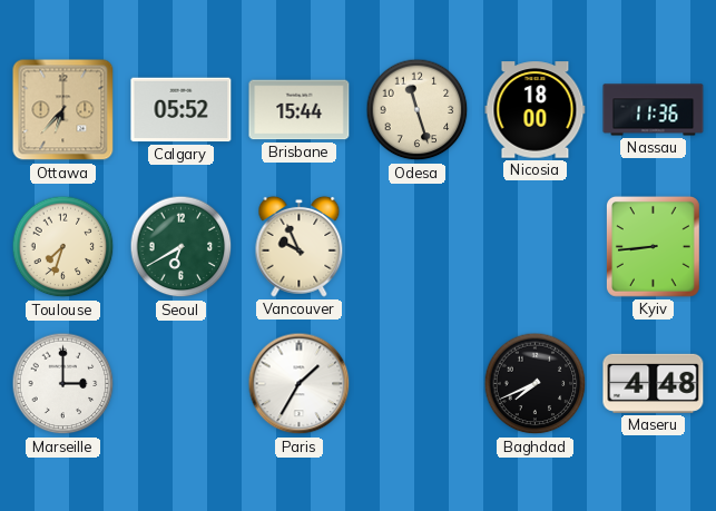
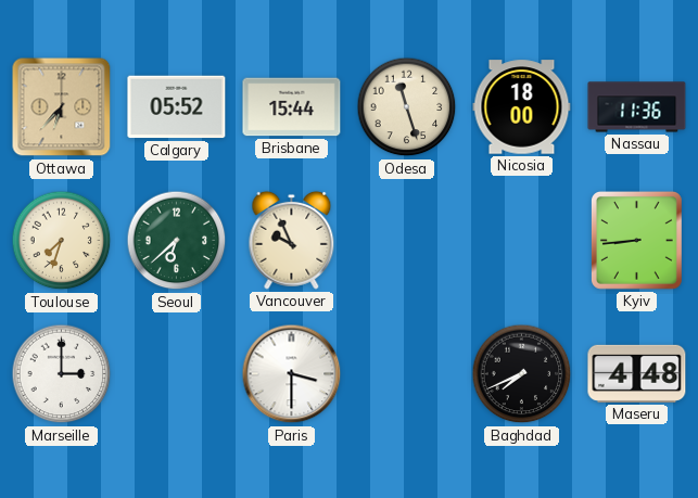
Seoul: 6:40 -> 6:38 (177, 241)
Paris: 1:35 -> 3:30 (292, 374)
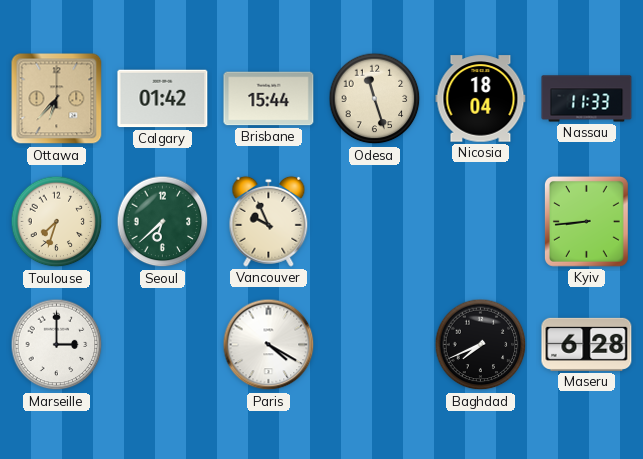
Calgary: 05:52 -> 01:42 (163, 99)
Nicosia: 18:00 -> 18:04 (481, 99)
Nassau: 11:36 -> 11:33 (587, 99)
Paris: 3:30 -> 4:20 (269, 345)
Maseru: 4:48 -> 6:28 (587, 344)
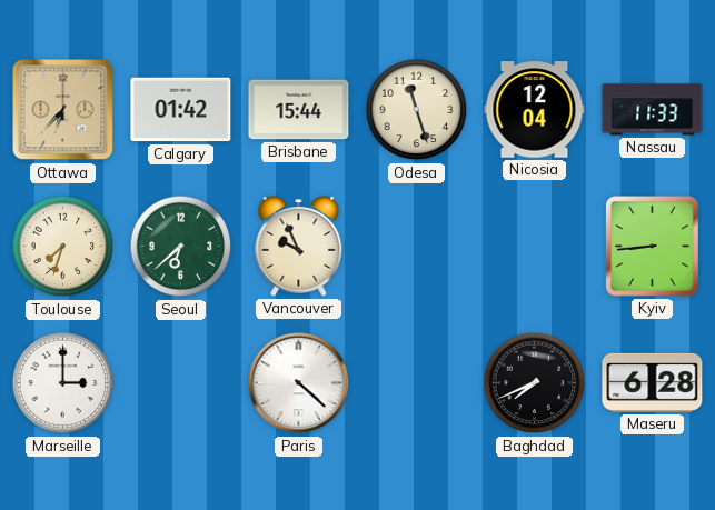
Nicosia: 18:04 -> 12:04 (535, 110)
Paris: 4:20 -> 4:22 (299, 383)
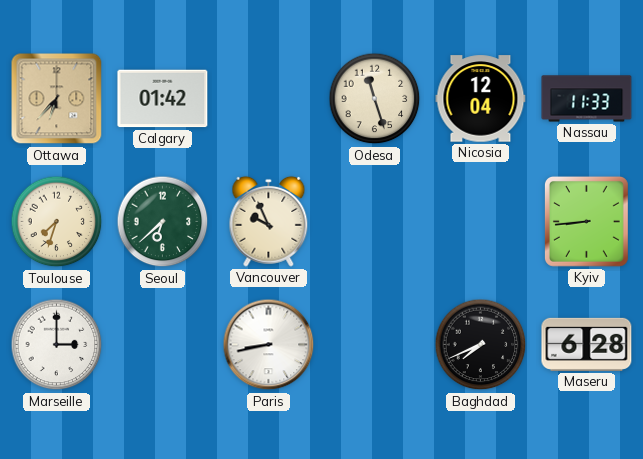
Brisbane: 15:44 -> none (299, 110)
Paris: 4:22 -> 8:43 (269, 345)
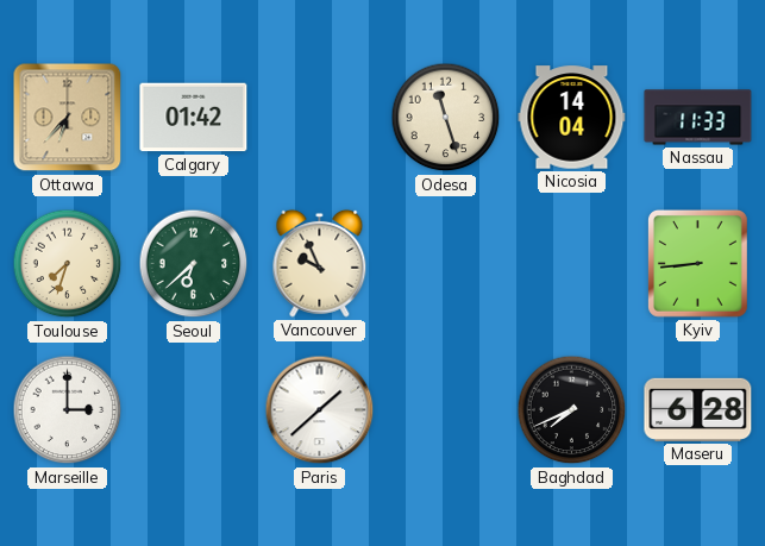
Nicosia: 12:04 -> 14:04 (572, 118)
Paris: 8:43 -> 1:38 (320, 410)
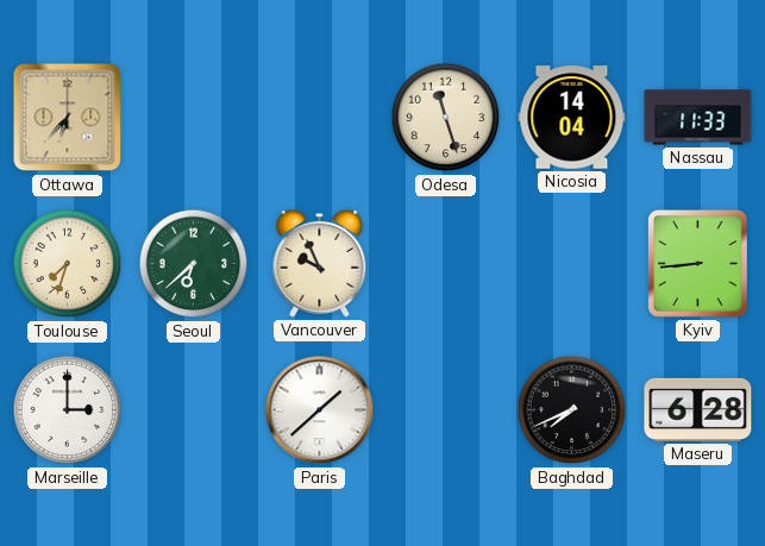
Calgary: 01:42 -> none (194, 118)
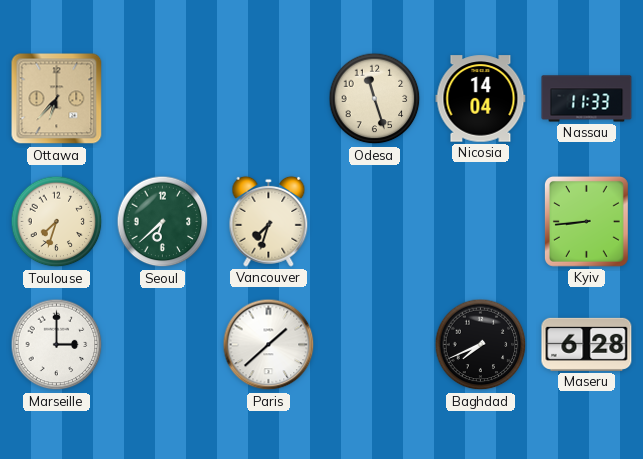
Vancouver: 9:56 -> 7:33 (269, 221)
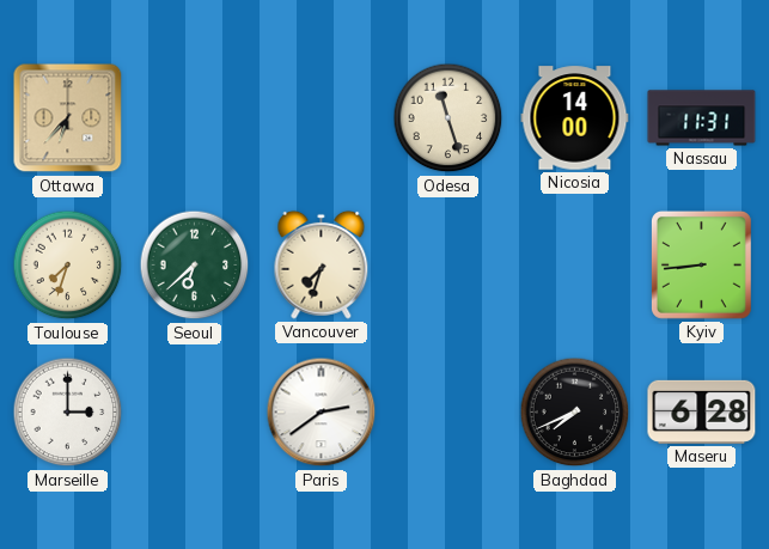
Nicosia: 14:04 -> 14:00 (575, 118)
Nassau: 11:33 -> 11:31 (702, 118)
Paris: 1:38 -> 2:39 (322, 413)
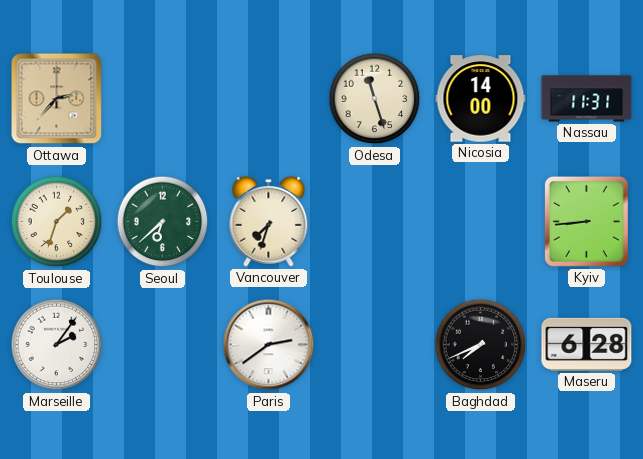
Ottawa: 6:37 -> 2:37 (57, 99)
Toulouse: 7:33 -> 1:33 (57, 222)
Marseille: 3:00 -> 2:06 (57, 345)
